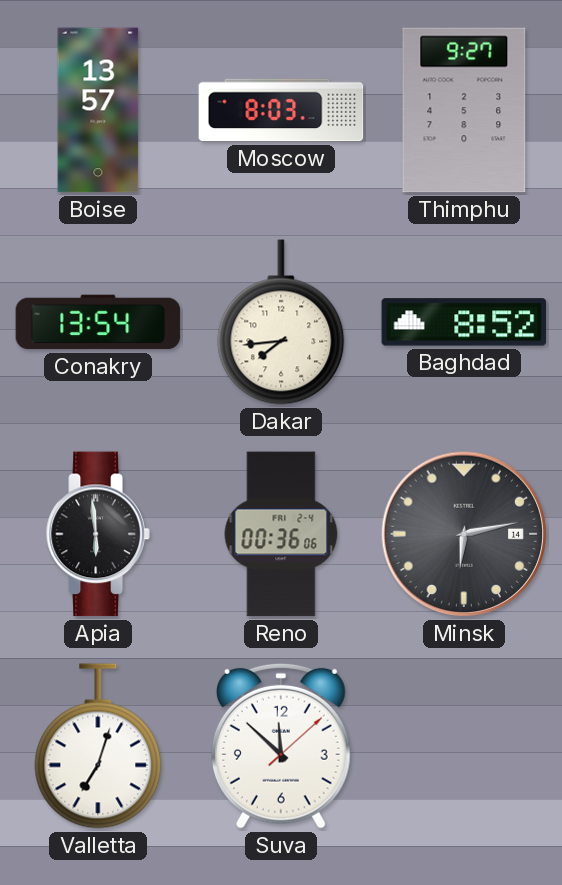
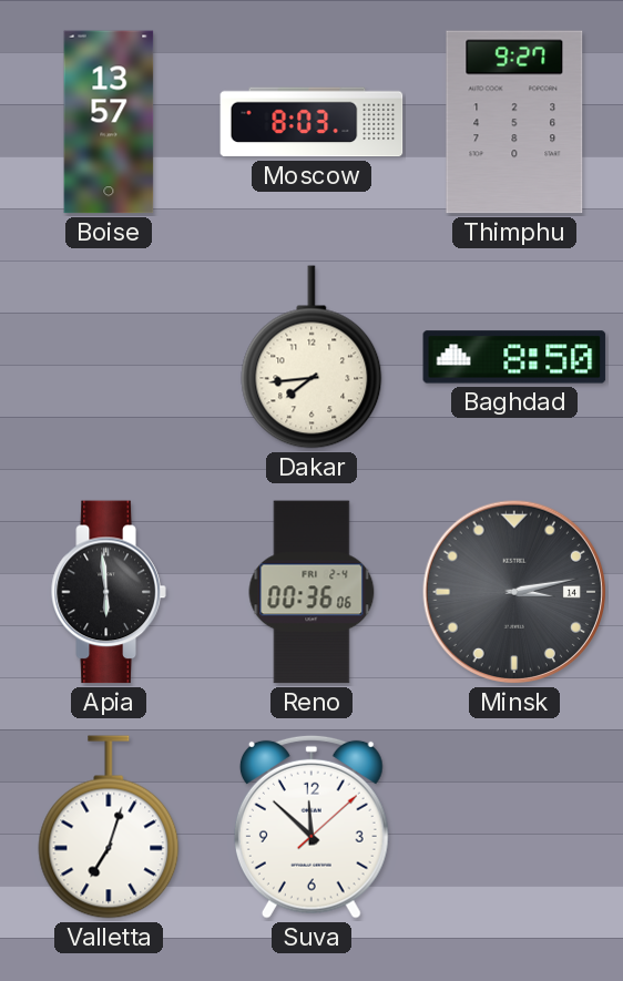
Conakry: 13:54 -> none (98, 322)
Baghdad: 8:52 -> 8:50 (514, 357)
Minsk: 6:13 -> 3:13 (514, 592)
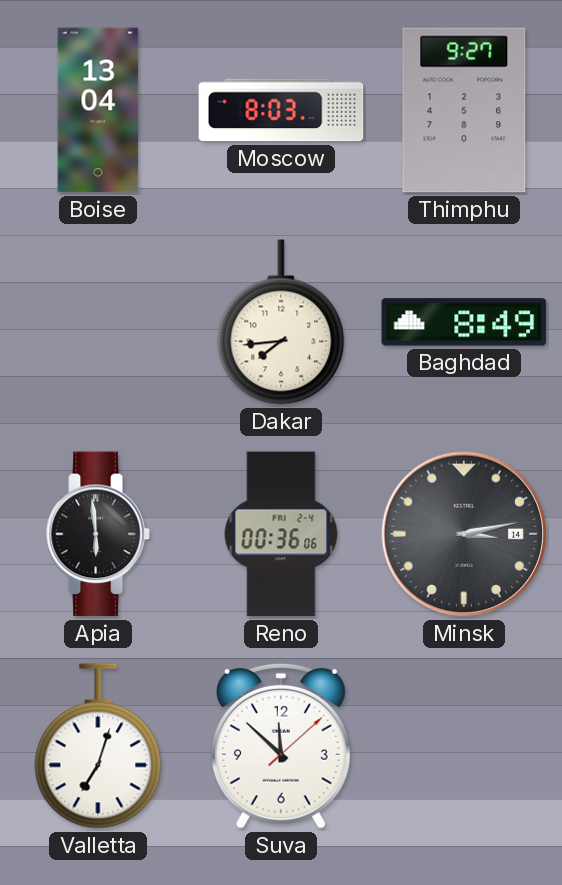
Boise: 13:57 -> 13:04 (98, 110)
Baghdad: 8:50 -> 8:49 (464, 322)
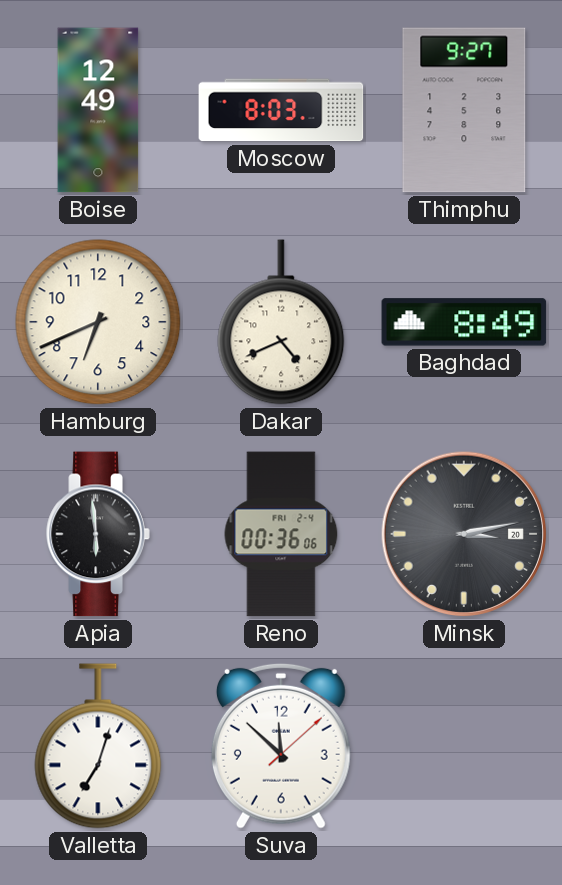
Boise: 13:04 -> 12:49 (98, 110)
Hamburg: none -> 6:41 (98, 322)
Dakar: 7:44 -> 4:41 (281, 322)
Minsk date: 14 -> 20 (464, 534)
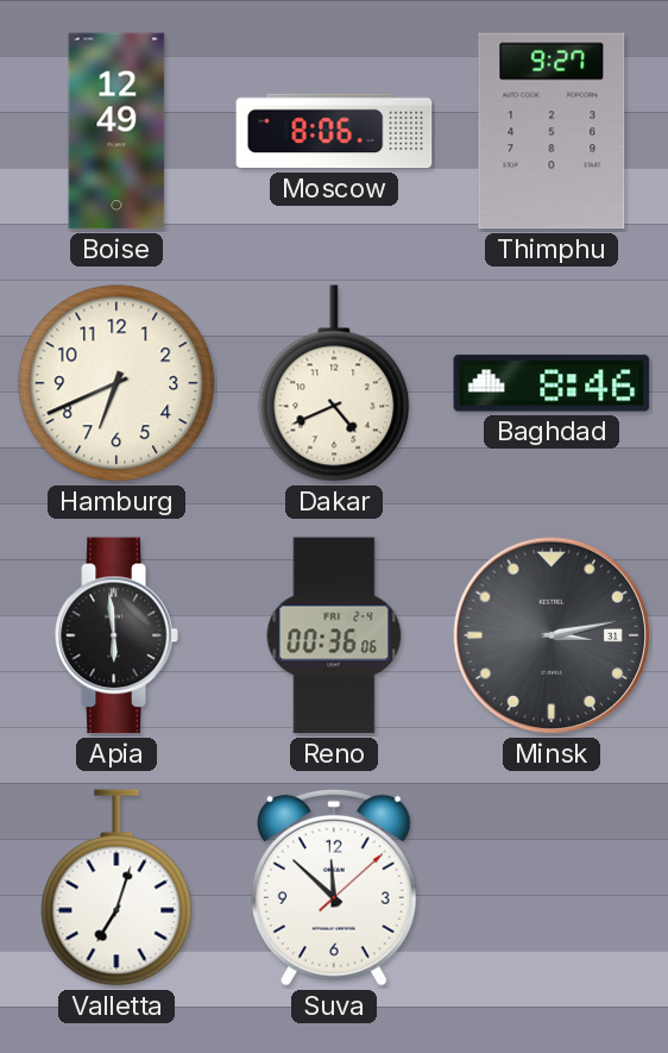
Moscow: 8:03 -> 8:06 (334, 131)
Baghdad: 8:49 -> 8:46 (552, 383)
Minsk date: 20 -> 31 (552, 635)
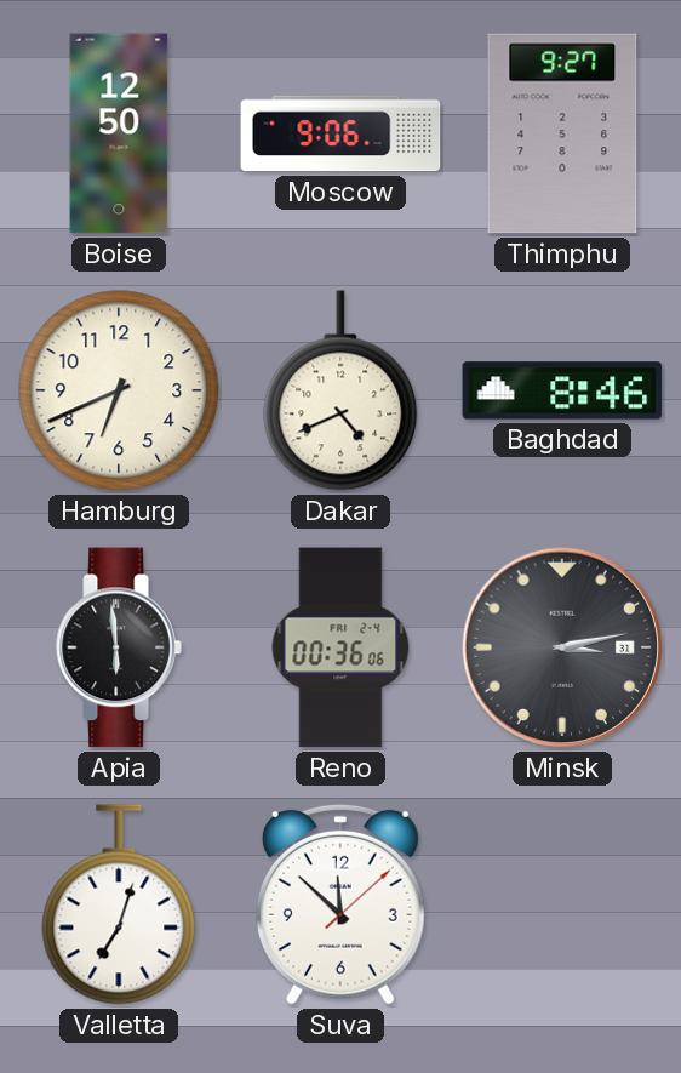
Boise: 12:49 -> 12:50 (119, 133)
Moscow: 8:06 -> 9:06 (340, 133)
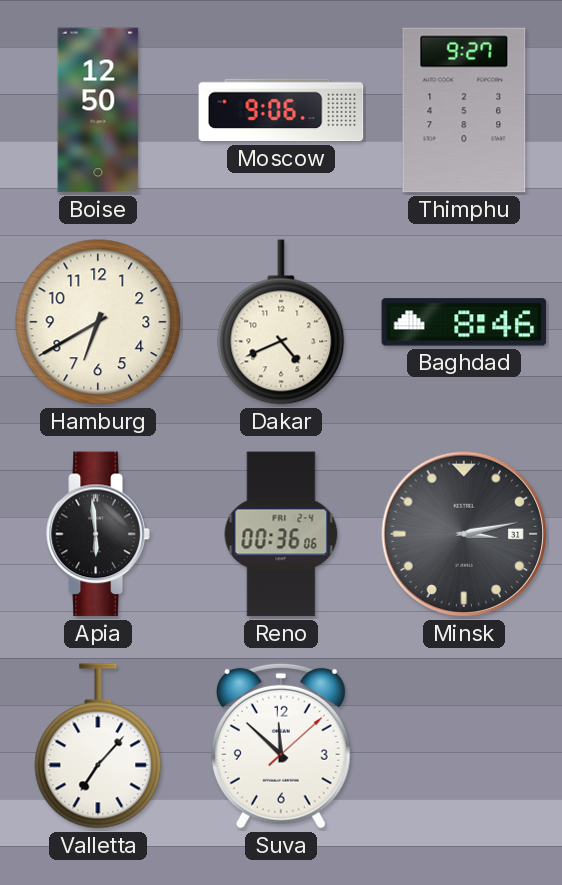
Hamburg: 6:41 -> 6:40 (98, 322)
Valletta: 7:03 -> 7:07 (98, 746)
